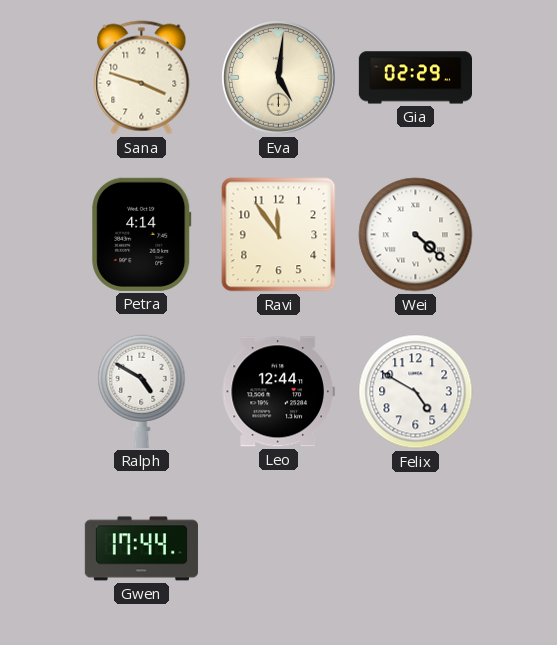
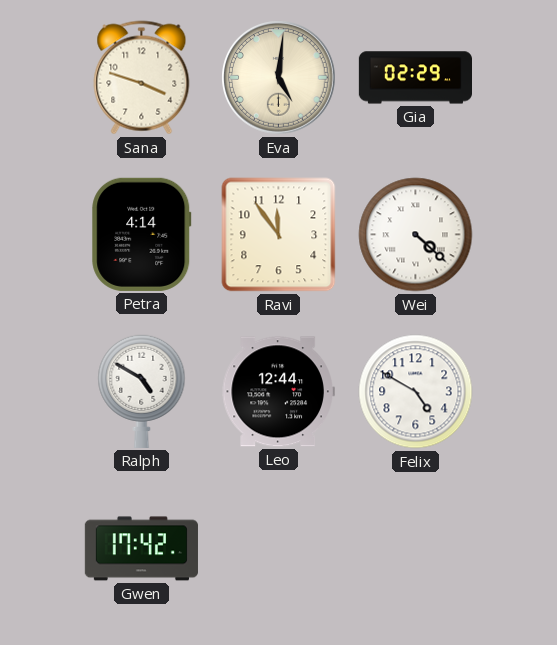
Gwen: 17:44 -> 17:42 (141, 549)
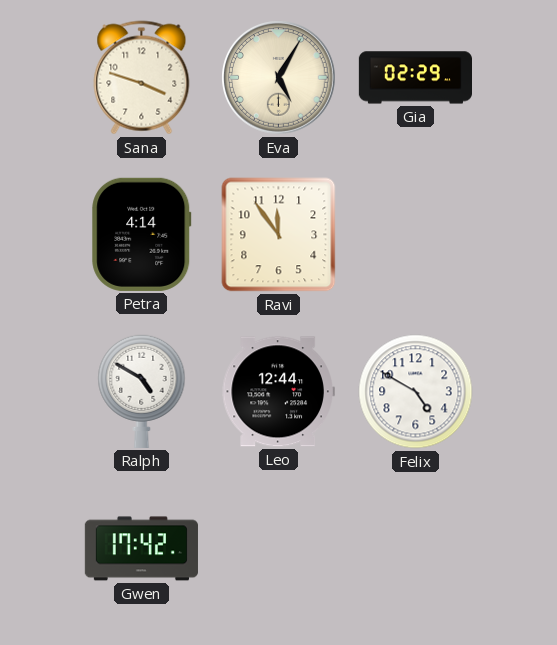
Eva: 5:01 -> 5:05 (279, 78)
Wei: 4:22 -> none (416, 235)
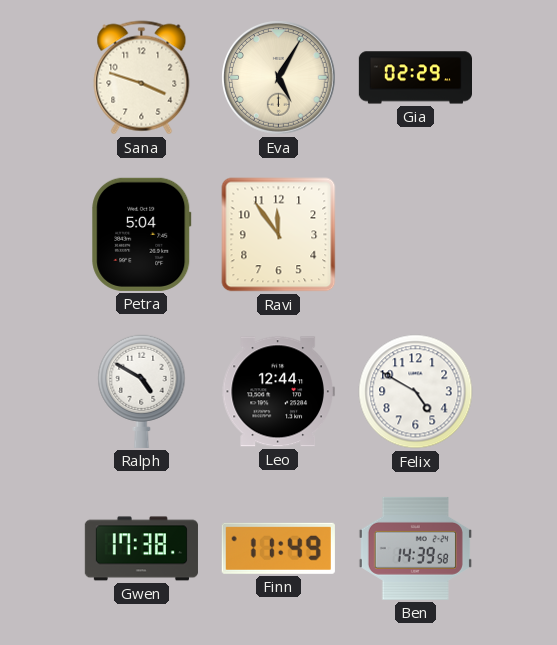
Petra: 4:14 -> 5:04 (142, 234)
Gwen: 17:42 -> 17:38 (141, 549)
Finn: none -> 11:49 (278, 548)
Ben: none -> 14:39 (415, 548)
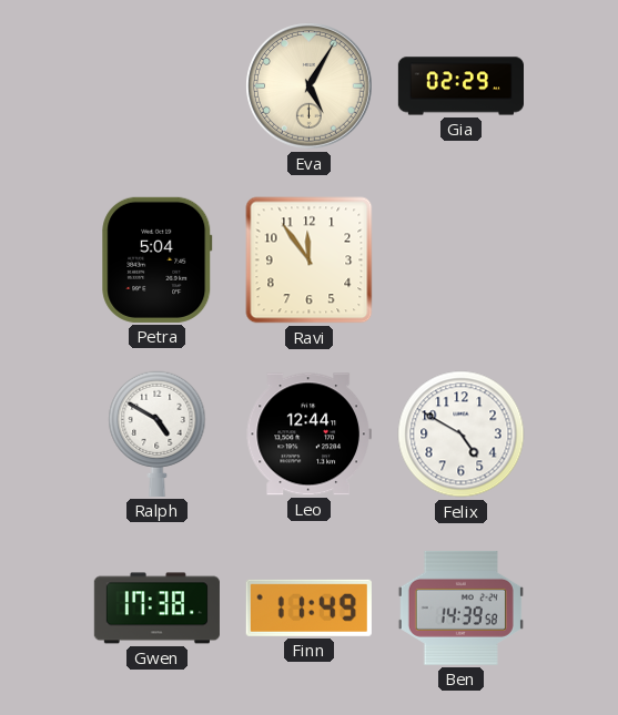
Sana: 3:48 -> none (142, 78)
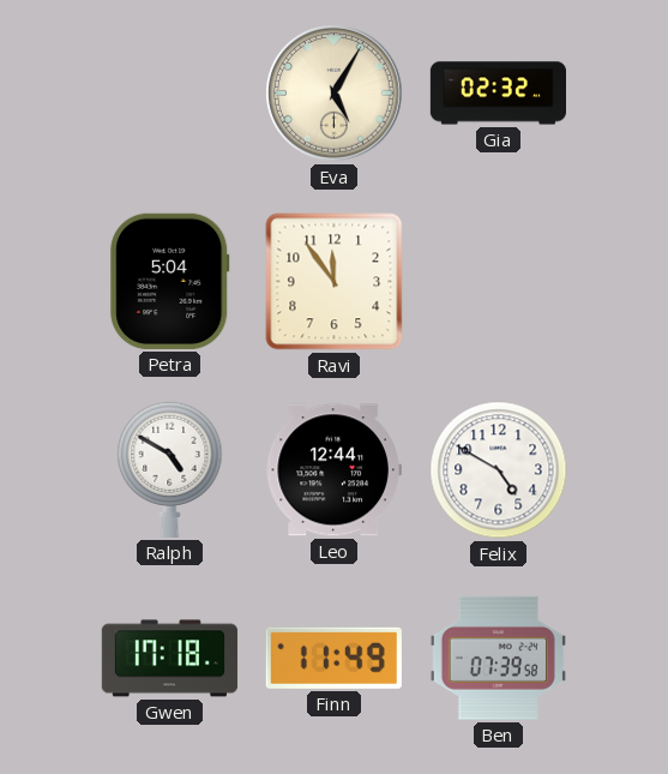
Gia: 02:29 -> 02:32 (498, 94)
Gwen: 17:38 -> 17:18 (169, 659)
Ben: 14:39 -> 07:39 (498, 658)
